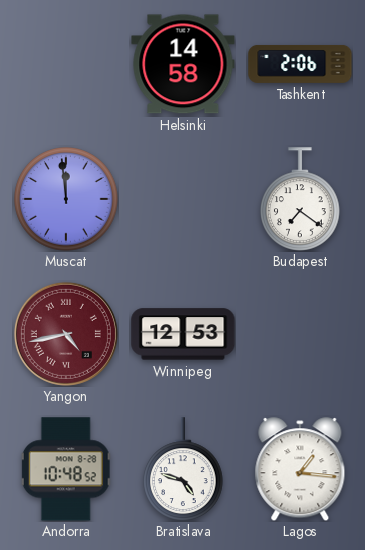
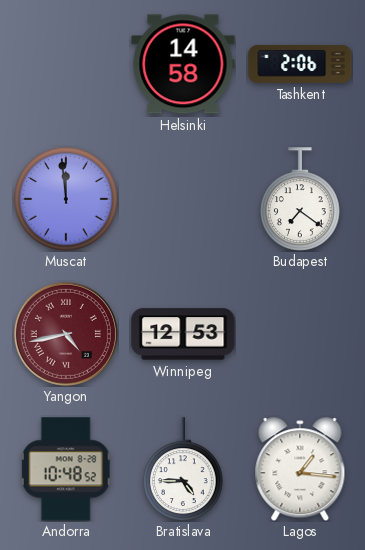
Bratislava: 4:48 -> 4:45 (184, 469)
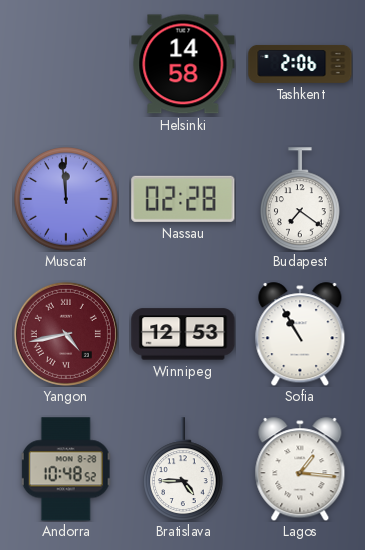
Nassau: none -> 02:28 (183, 199)
Sofia: none -> 10:55 (300, 334)
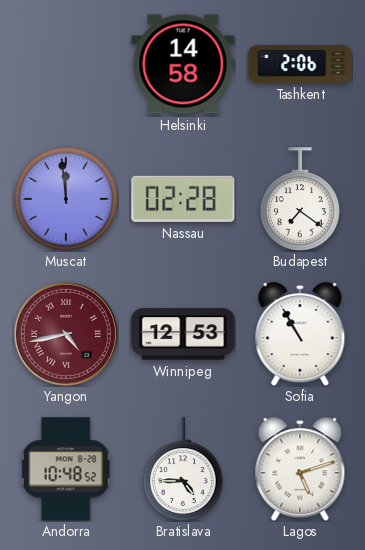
Lagos: 1:16 -> 5:12 (300, 469)
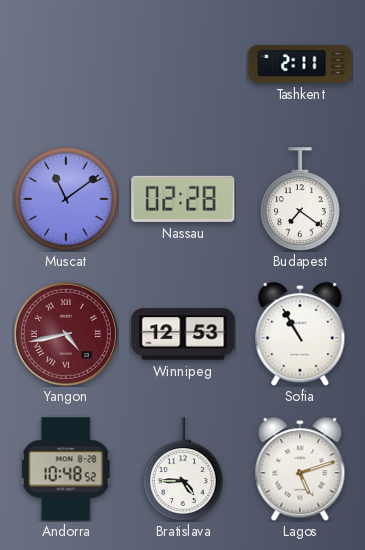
Helsinki: 14:58 -> none (183, 64)
Tashkent: 2:06 -> 2:11 (300, 64)
Muscat: 11:59 -> 11:09 (66, 199)
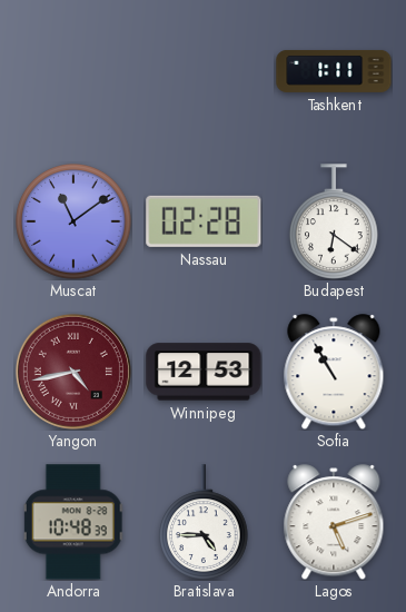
Tashkent: 2:11 -> 1:11 (334, 71)
Budapest: 7:21 -> 6:21 (335, 221)
Andorra: 10:48:52 -> 10:48:39 (73, 522)
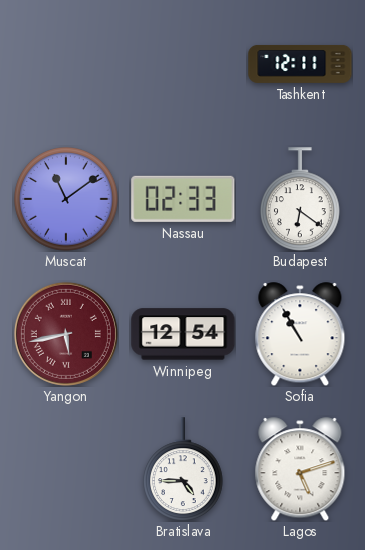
Tashkent: 1:11 -> 12:11 (300, 64)
Nassau: 02:28 -> 02:33 (183, 199)
Yangon: 4:43 -> 5:43 (66, 334)
Winnipeg: 12:53 -> 12:54 (183, 334)
Andorra: 10:48 -> none (73, 522)
